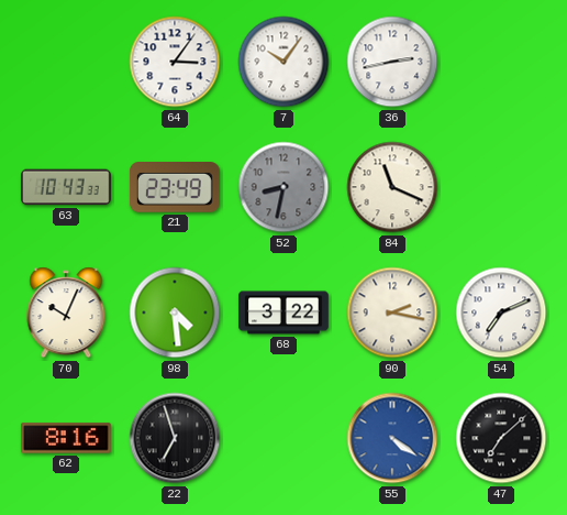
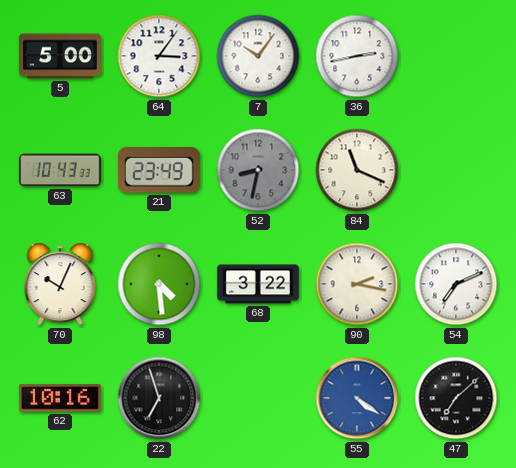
5: none -> 5:00 (61, 56)
62: 8:16 -> 10:16 (61, 398)
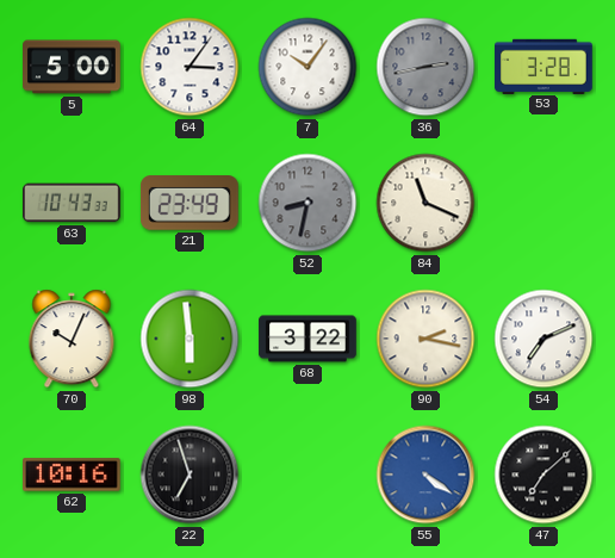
36 dial: white -> grey (425, 67)
53: none -> 3:28 (545, 66)
98: 4:29 -> 5:59 (190, 339)
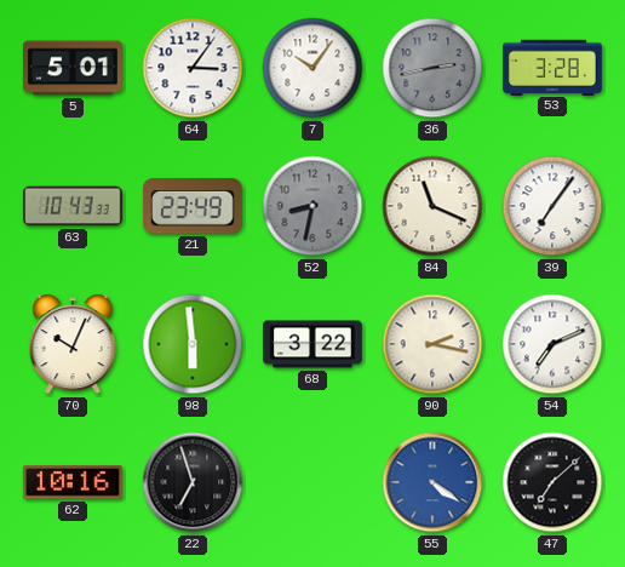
5: 5:00 -> 5:01 (74, 68)
39: none -> 7:06 (552, 206)
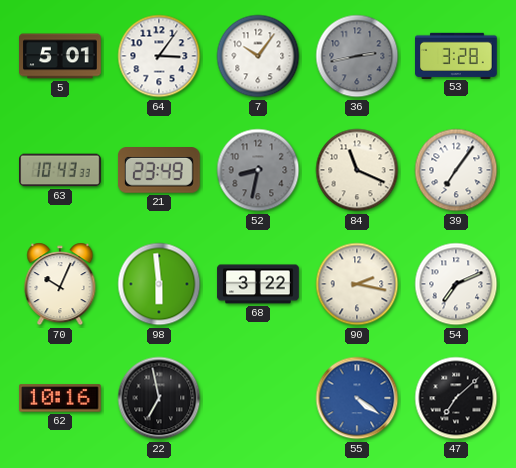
22: 6:57 -> 6:58 (159, 398)
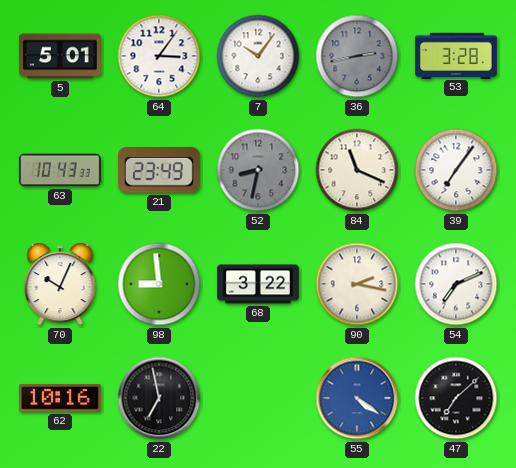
98: 5:59 -> 8:59 (159, 284)
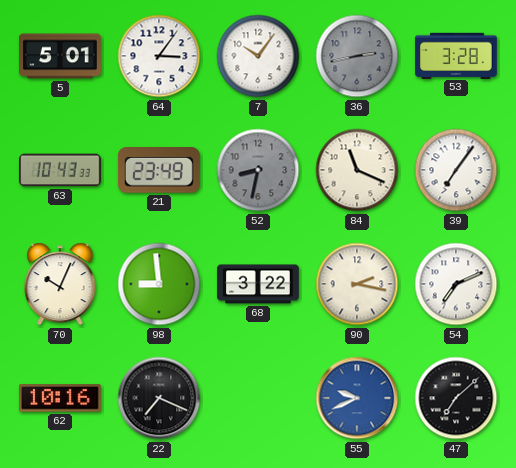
22: 6:58 -> 7:19 (159, 398)
55: 4:21 -> 9:41 (357, 398)
